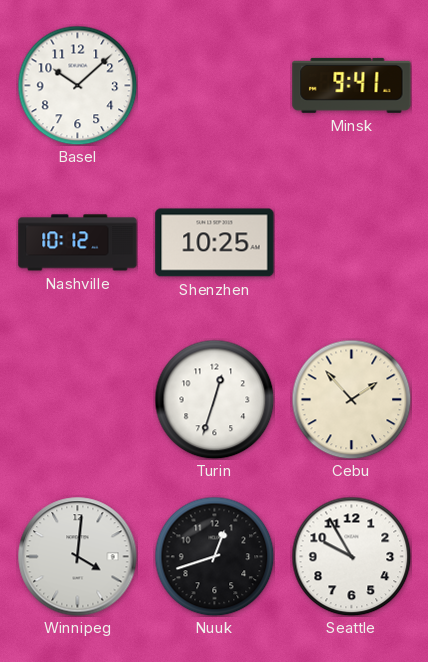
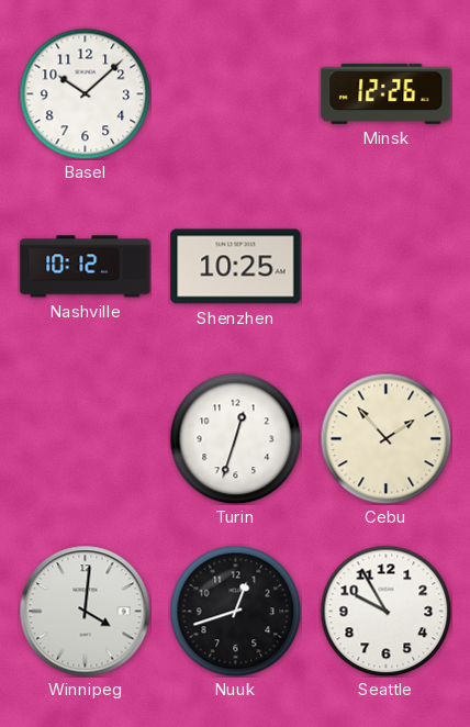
Minsk: 9:41 -> 12:26 (387, 93)
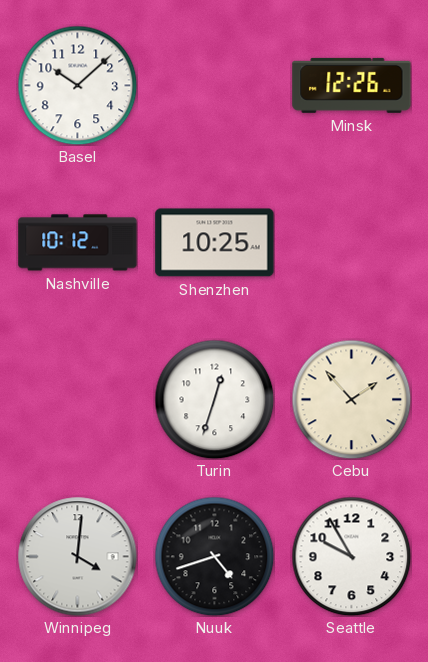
Nuuk: 12:42 -> 4:42 (214, 556)
